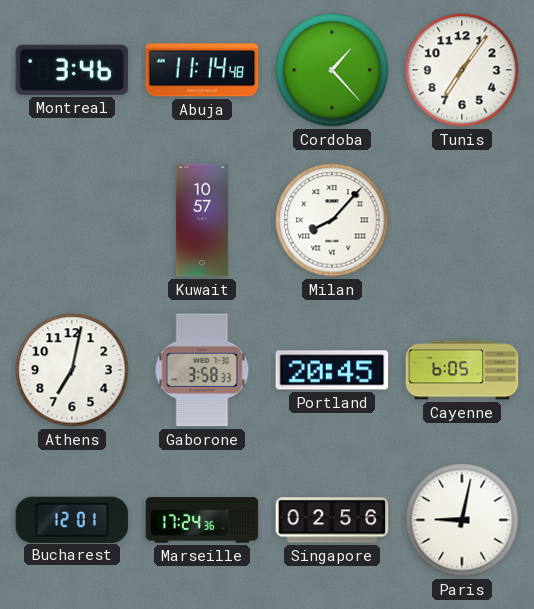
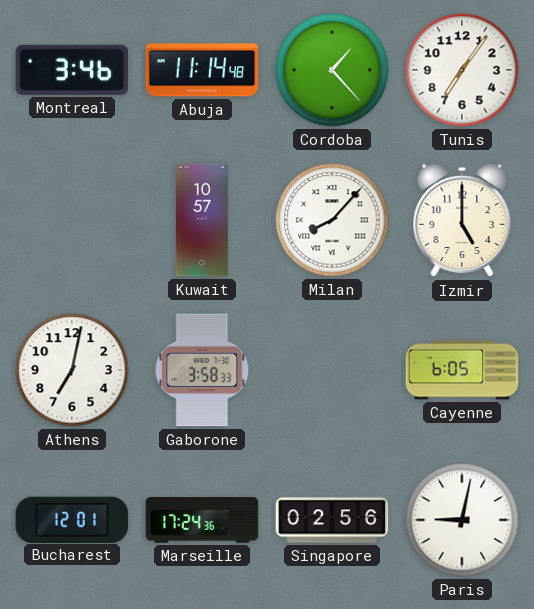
Izmir: none -> 5:00 (462, 220)
Portland: 20:45 -> none (332, 370)
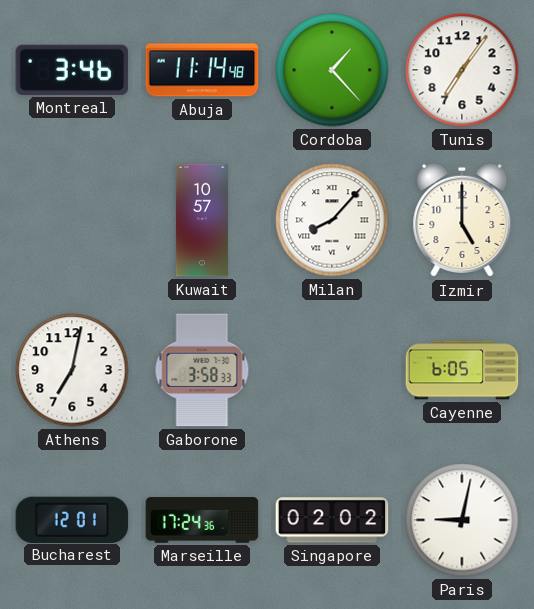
Singapore: 02:56 -> 02:02 (332, 520)
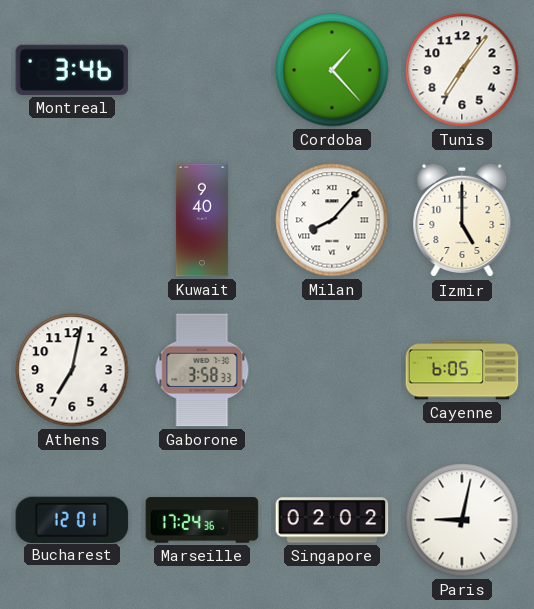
Abuja: 11:14 -> none (202, 70)
Kuwait: 10:57 -> 9:40 (202, 220)
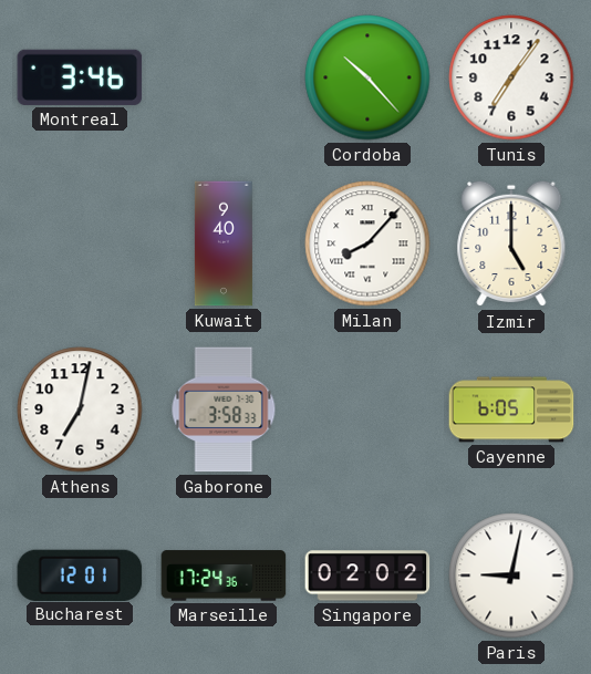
Cordoba: 1:23 -> 10:23 (367, 77)
